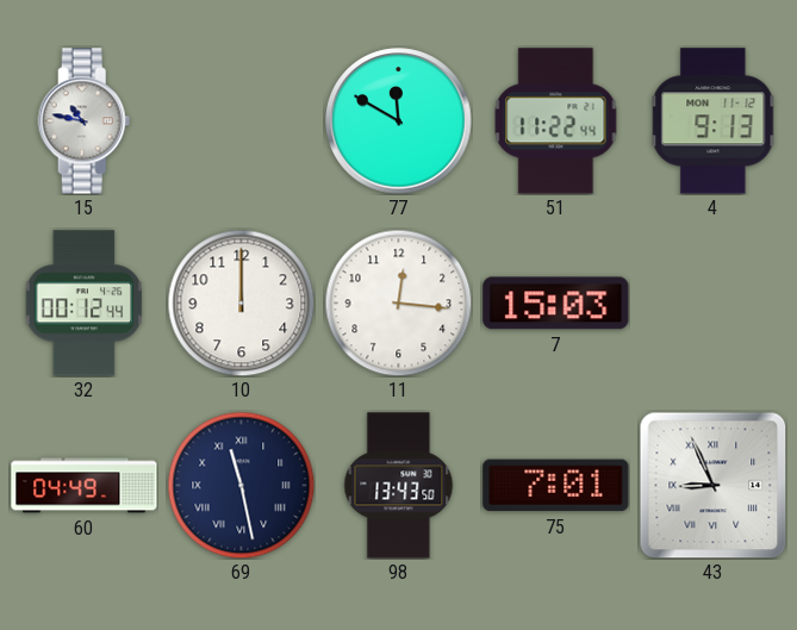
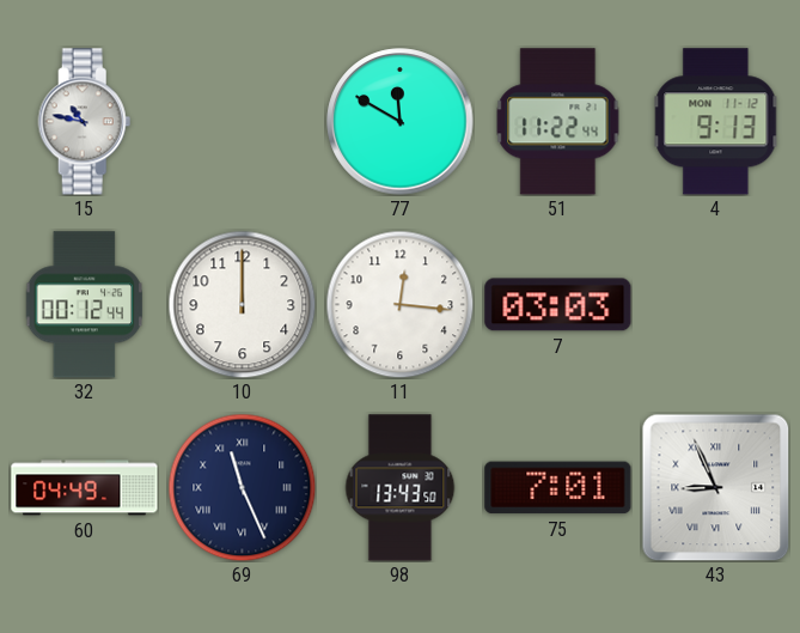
7: 15:03 -> 03:03 (558, 305)
69: 11:28 -> 11:26 (242, 487)
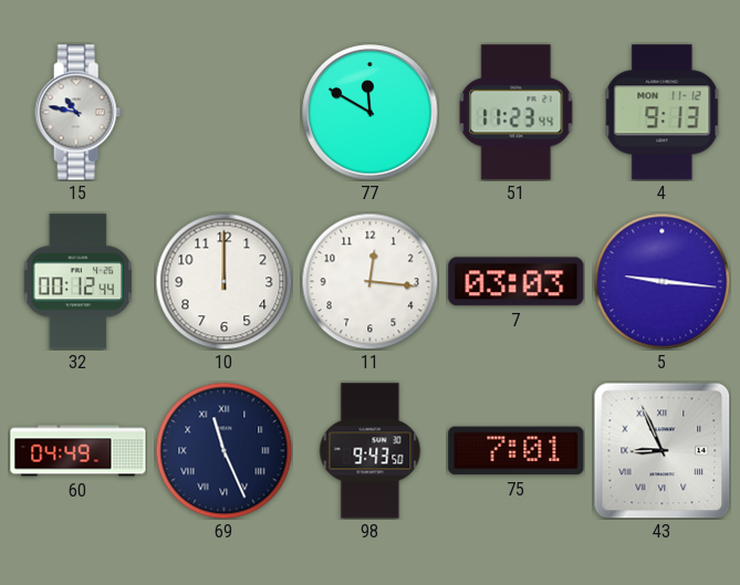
51: 11:22 -> 11:23 (517, 113)
5: none -> 9:16 (661, 281)
98: 13:43 -> 9:43 (371, 451)
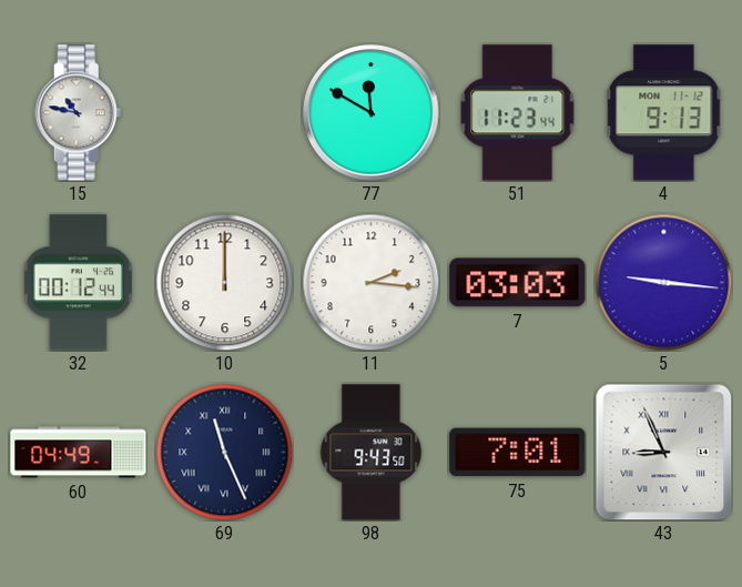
11: 12:16 -> 2:16 (370, 282)
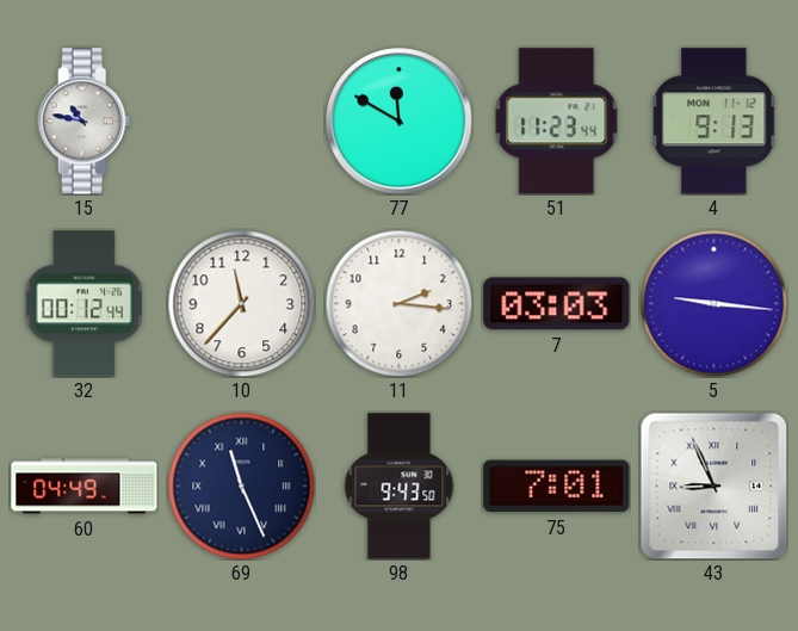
10: 12:00 -> 11:37 (241, 303)
